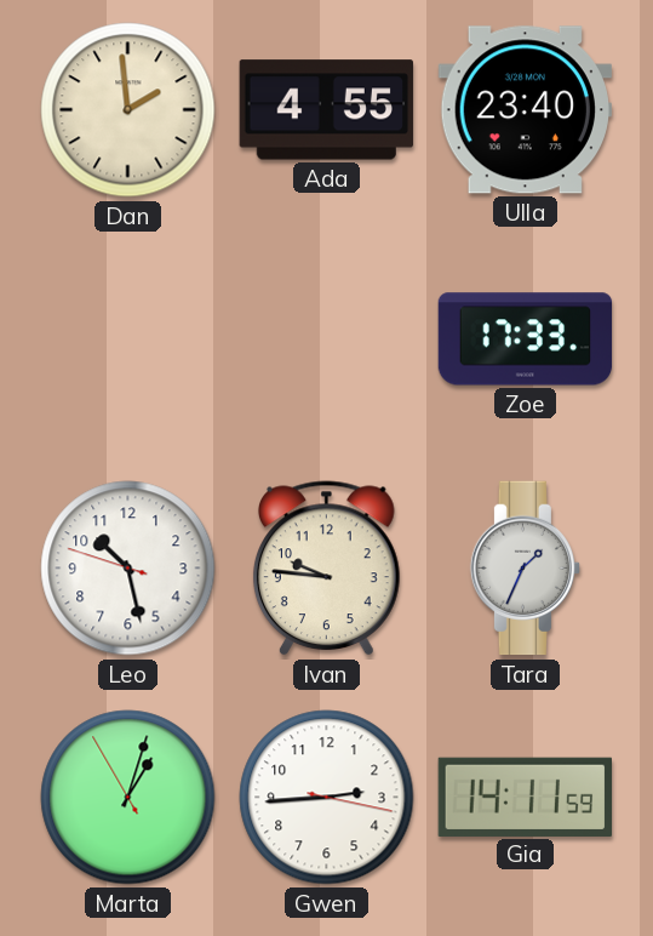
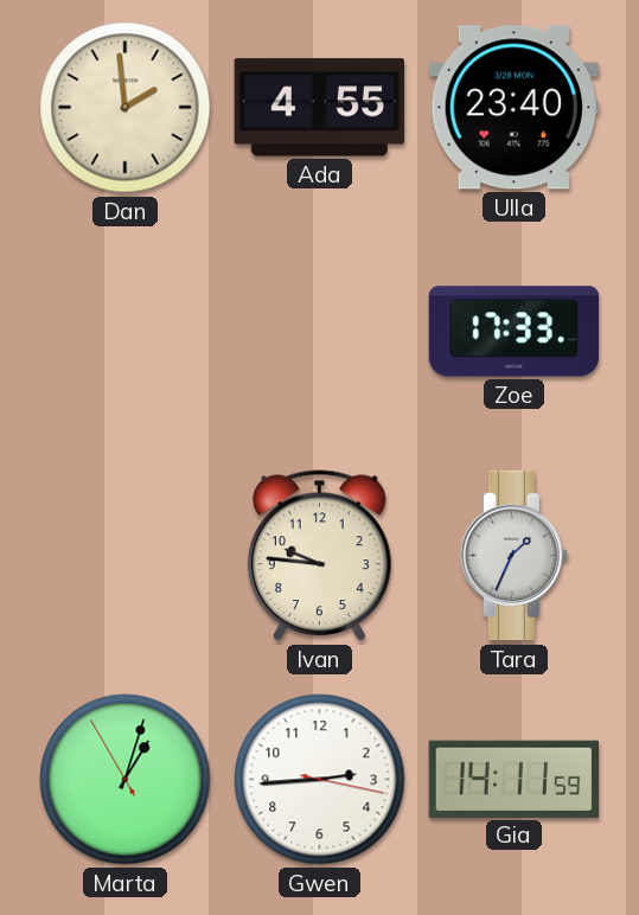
Leo: 10:27 -> none (128, 569)
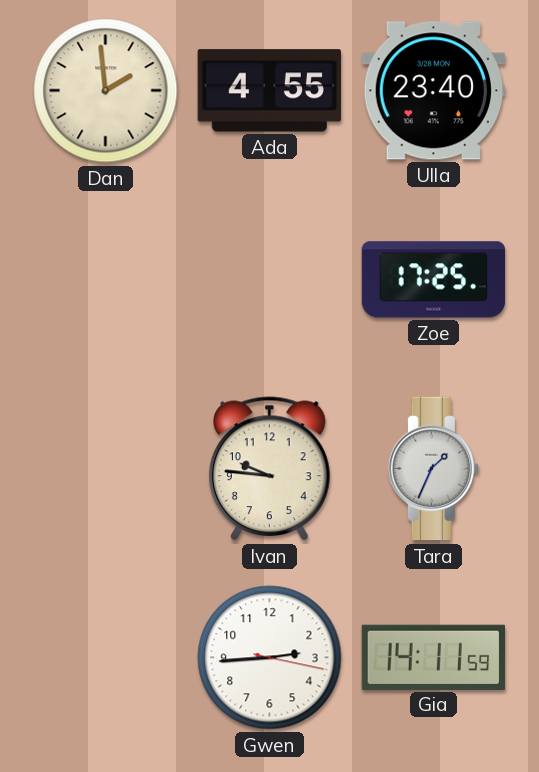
Zoe: 17:33 -> 17:25 (434, 280)
Marta: 1:02 -> none (126, 780)
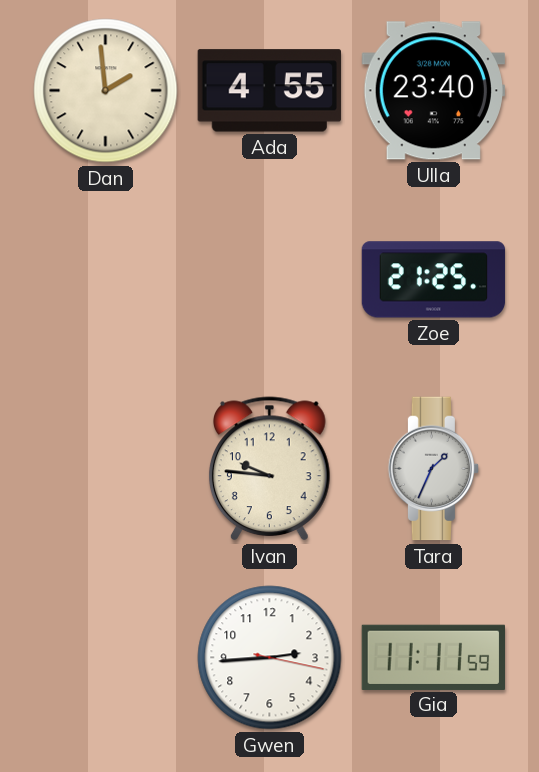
Zoe: 17:25 -> 21:25 (434, 280)
Gia: 14:11 -> 11:11 (433, 657)
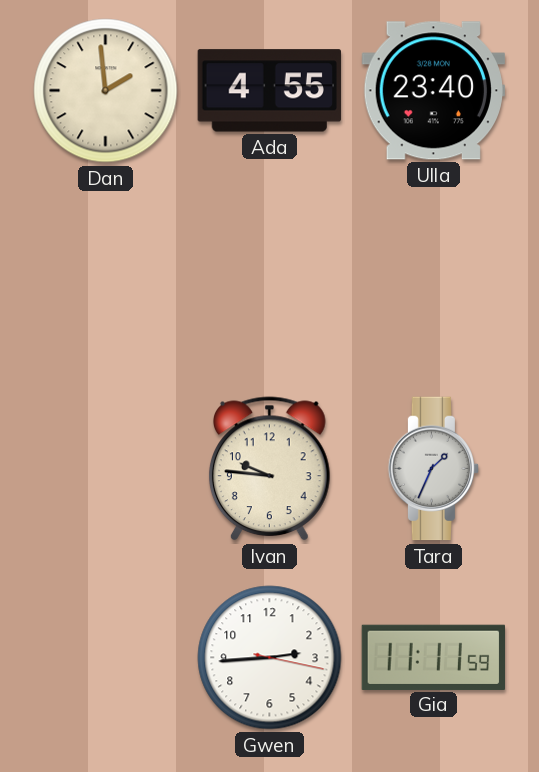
Zoe: 21:25 -> none (434, 280)
